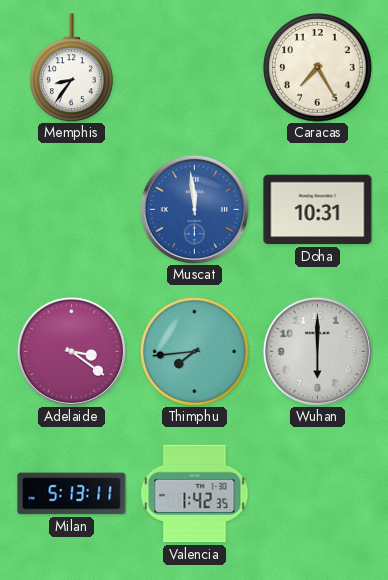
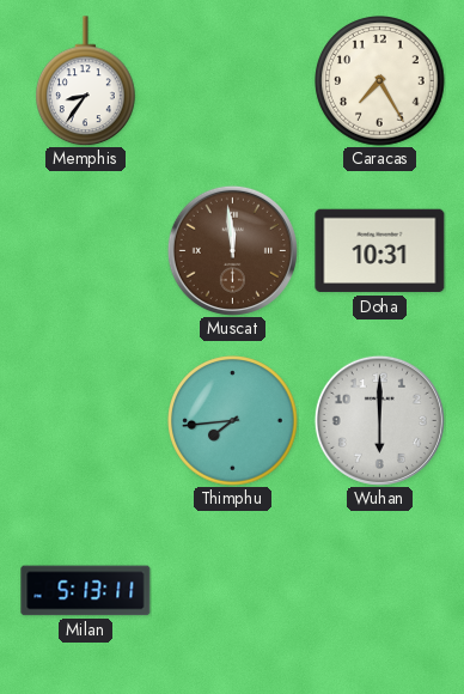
Muscat dial: blue -> brown (232, 250)
Adelaide: 3:21 -> none (71, 351)
Valencia: 1:42 -> none (195, 494)
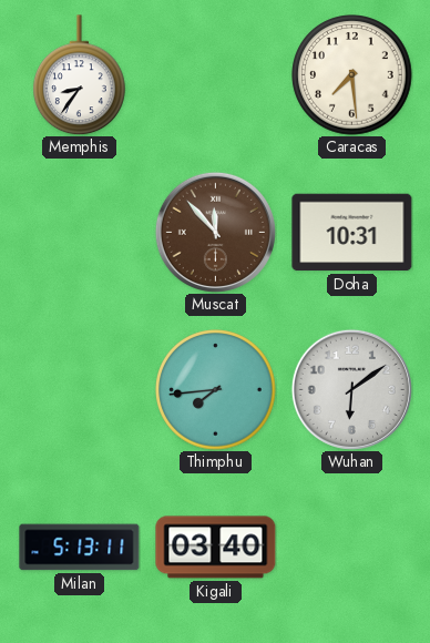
Caracas: 7:25 -> 7:29 (352, 75)
Muscat: 11:59 -> 11:53 (215, 232)
Wuhan: 6:00 -> 6:09 (351, 389)
Kigali: none -> 03:40 (216, 548)
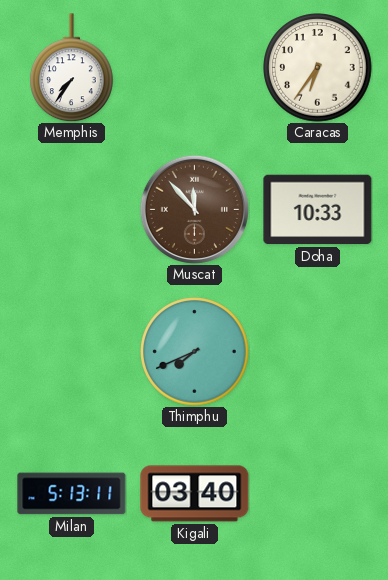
Memphis: 8:36 -> 7:36 (72, 68)
Caracas: 7:29 -> 6:36 (318, 68)
Doha: 10:31 -> 10:33 (318, 210)
Thimphu: 7:44 -> 7:41 (195, 352)
Wuhan: 6:09 -> none (351, 389)
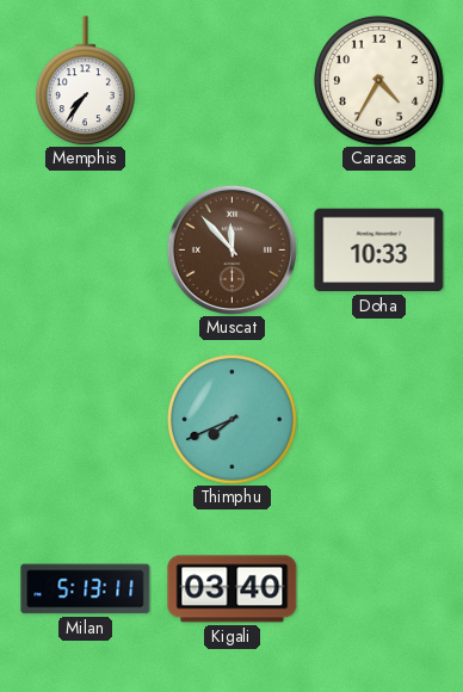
Caracas: 6:36 -> 4:35 (379, 81)
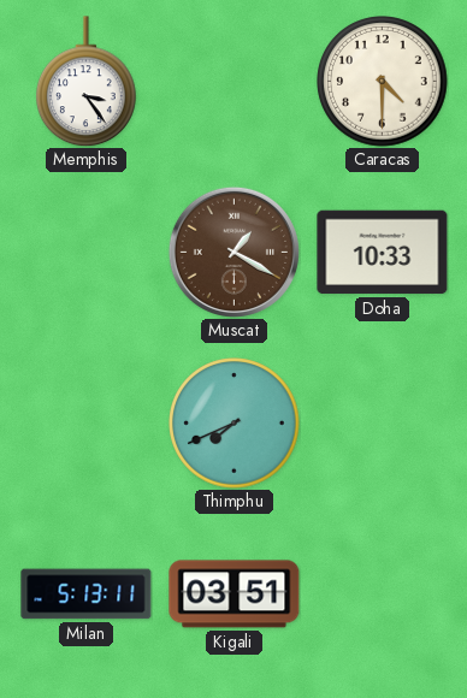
Memphis: 7:36 -> 3:24 (87, 82)
Caracas: 4:35 -> 4:30 (383, 82)
Muscat: 11:53 -> 1:20 (233, 252)
Kigali: 03:40 -> 03:51 (235, 595)
